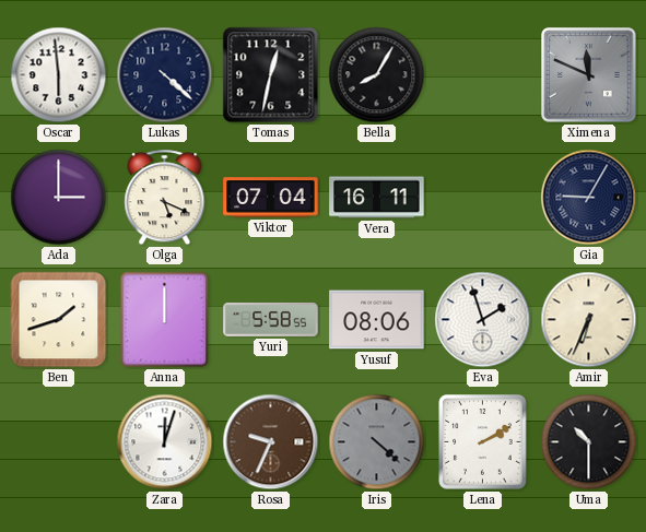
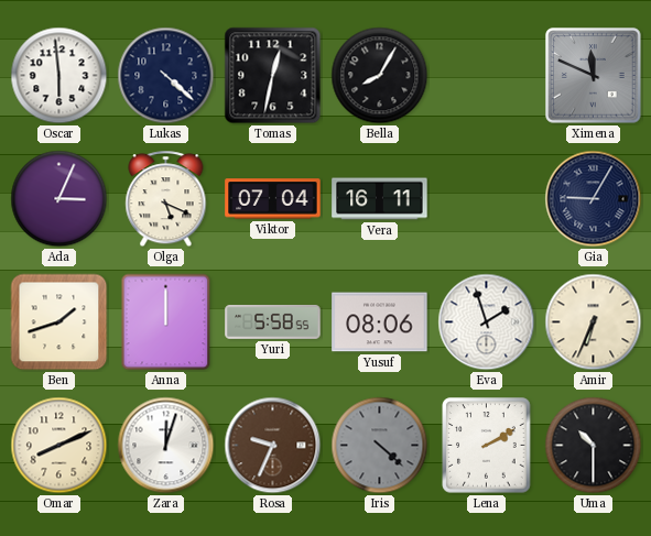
Ada: 3:00 -> 3:04 (59, 199)
Omar: none -> 8:11 (59, 446)
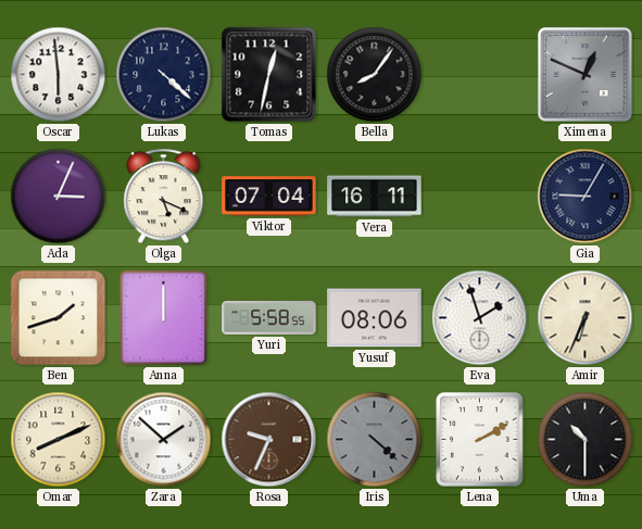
Bella: 8:05 -> 8:06 (375, 75)
Ximena: 11:49 -> 12:49 (586, 75)
Zara: 12:03 -> 1:52 (164, 440)
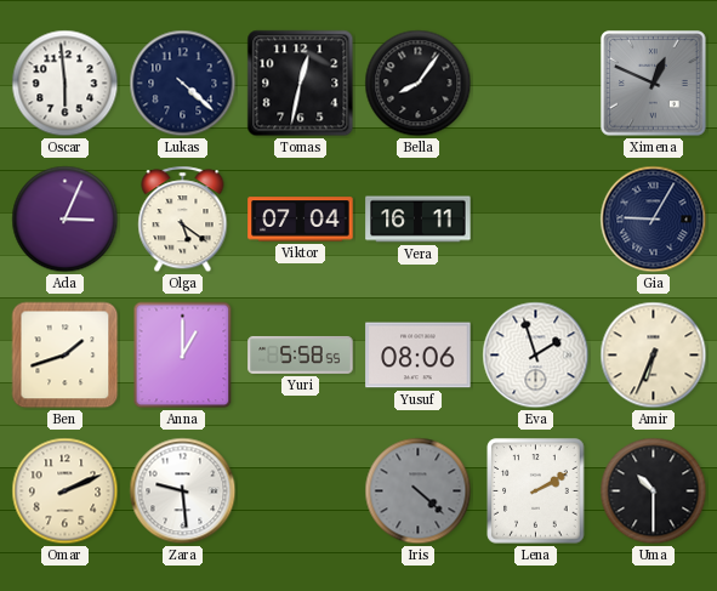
Olga: 5:19 -> 5:21 (183, 220)
Anna: 12:00 -> 1:00 (183, 356)
Omar: 8:11 -> 2:11 (66, 491)
Zara: 1:52 -> 9:29 (183, 491)
Rosa: 9:34 -> none (269, 440)
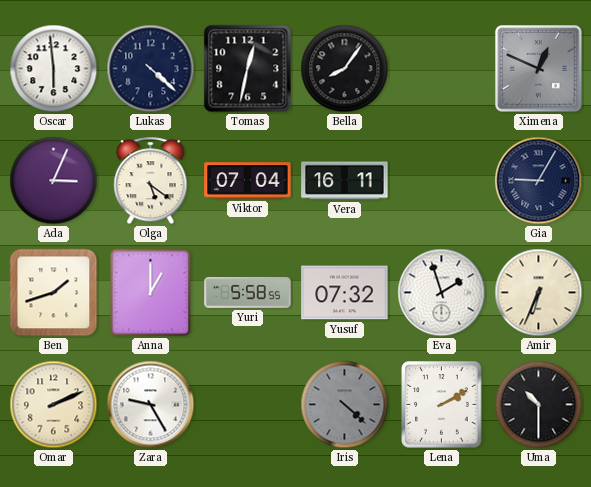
Yusuf: 08:06 -> 07:32 (345, 293)
Zara: 9:29 -> 9:25 (151, 405)
